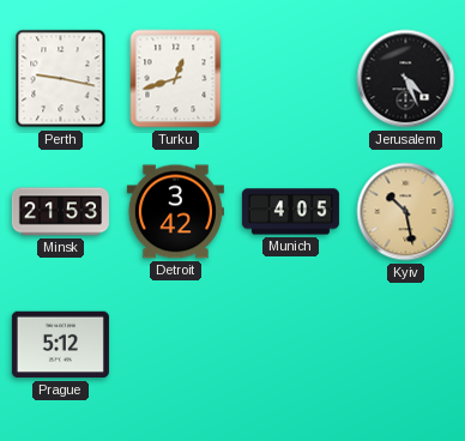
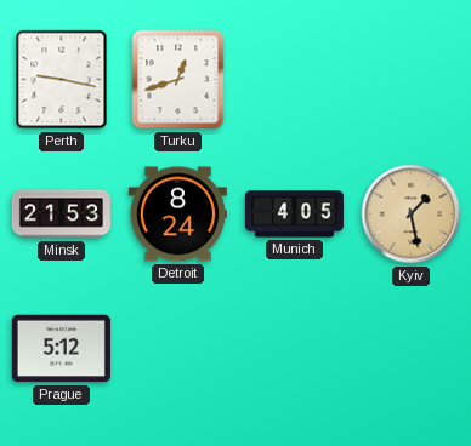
Jerusalem: 4:26 -> none (406, 79)
Detroit: 3:42 -> 8:24 (177, 215)
Kyiv: 10:28 -> 1:28 (412, 215)
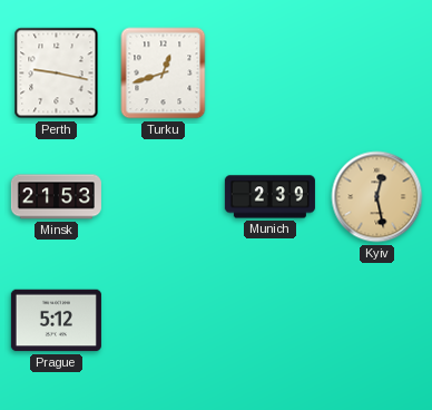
Detroit: 8:24 -> none (177, 215)
Munich: 4:05 -> 2:39 (269, 197)
Kyiv: 1:28 -> 12:28 (377, 197)
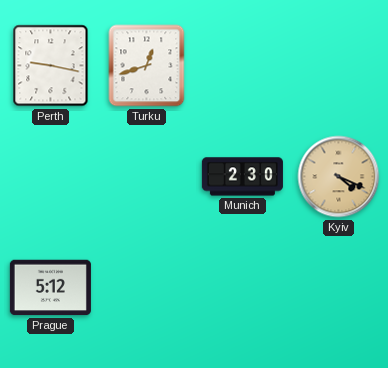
Minsk: 21:53 -> none (56, 197)
Munich: 2:39 -> 2:30 (242, 177)
Kyiv: 12:28 -> 4:19 (339, 177)
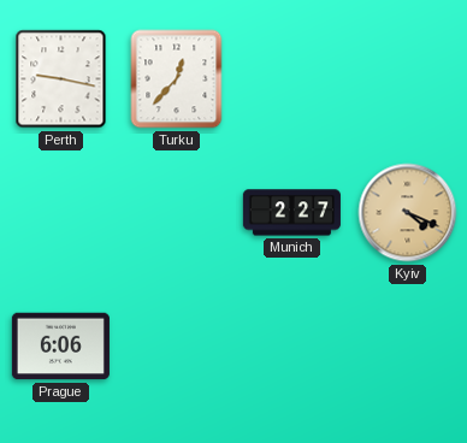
Turku: 12:42 -> 12:37 (177, 79)
Munich: 2:30 -> 2:27 (291, 213)
Prague: 5:12 -> 6:06 (60, 347)
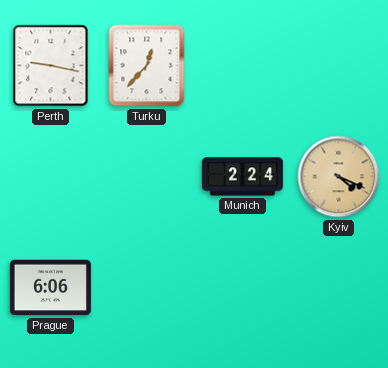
Munich: 2:27 -> 2:24 (242, 177)
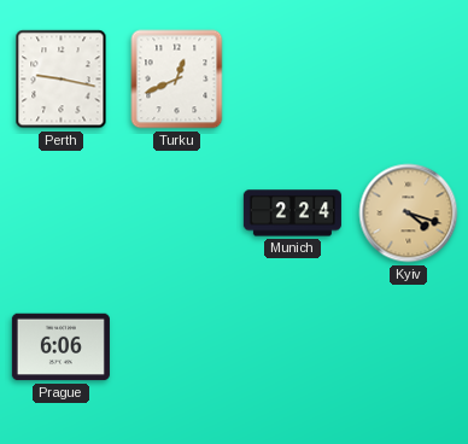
Turku: 12:37 -> 12:41 (177, 80)
Kyiv: 4:19 -> 4:18 (409, 214)
